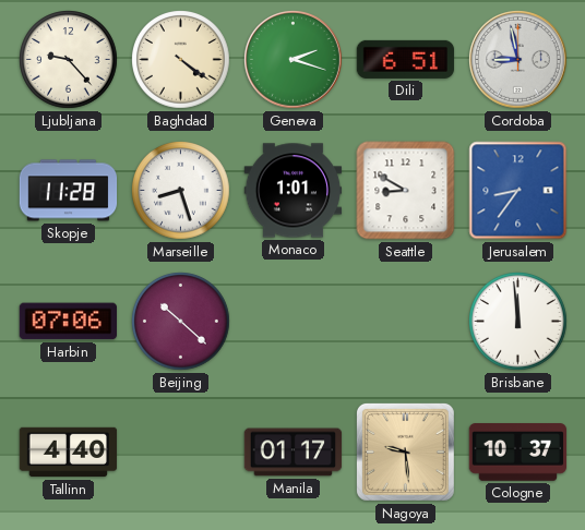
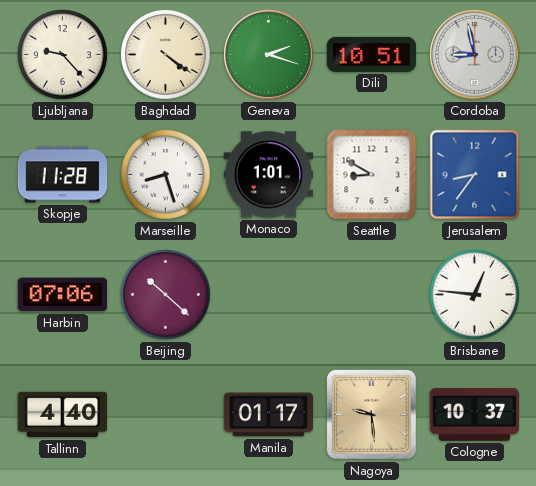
Dili: 6:51 -> 10:51 (372, 54)
Brisbane: 11:59 -> 12:46 (475, 295)
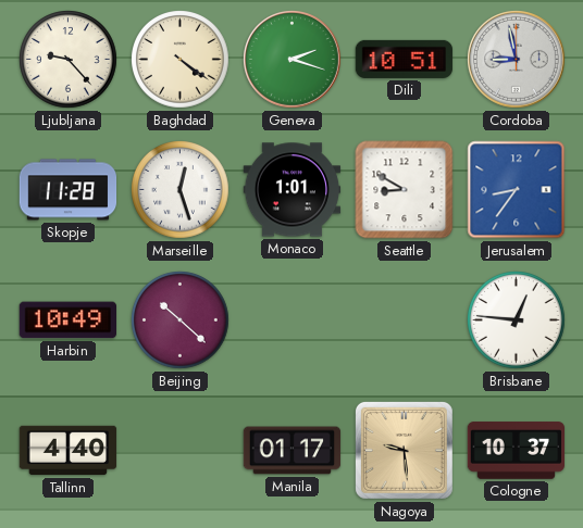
Marseille: 8:27 -> 12:27 (181, 190)
Harbin: 07:06 -> 10:49 (67, 320)
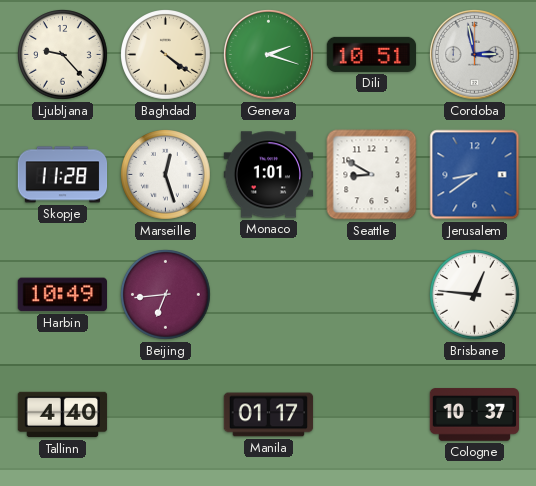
Cordoba: 8:58 -> 2:58 (475, 55)
Jerusalem: 8:36 -> 8:39 (475, 175)
Beijing: 10:22 -> 6:44 (166, 295)
Nagoya: 9:29 -> none (404, 450)
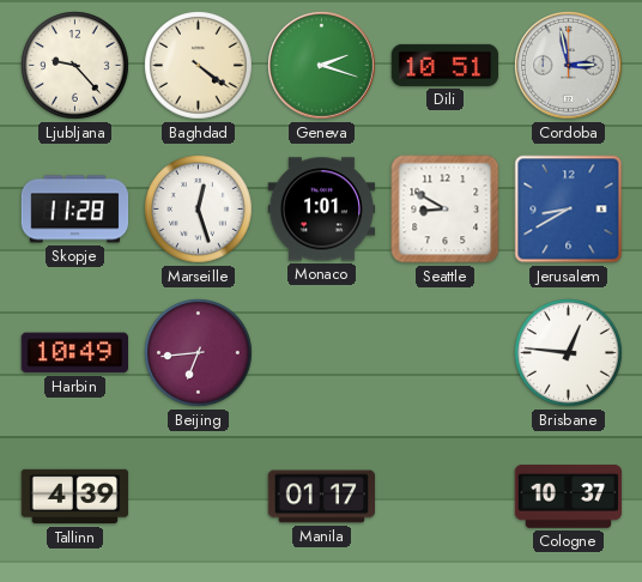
Jerusalem: 8:39 -> 8:40 (569, 210)
Tallinn: 4:40 -> 4:39 (75, 497)
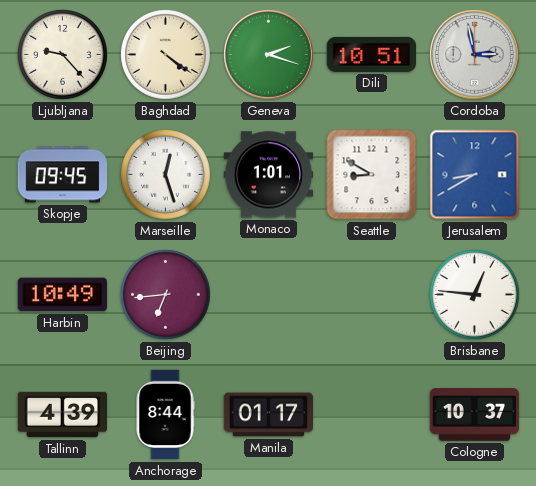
Skopje: 11:28 -> 09:45 (63, 175)
Anchorage: none -> 8:44 (165, 415)
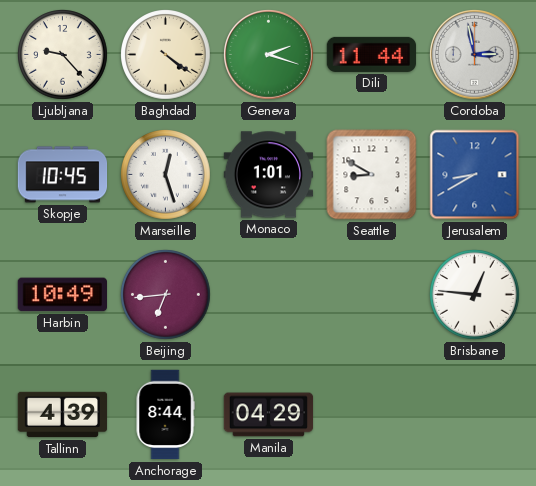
Dili: 10:51 -> 11:44 (372, 54)
Skopje: 09:45 -> 10:45 (63, 175)
Manila: 01:17 -> 04:29 (269, 415)
Cologne: 10:37 -> none (475, 415)
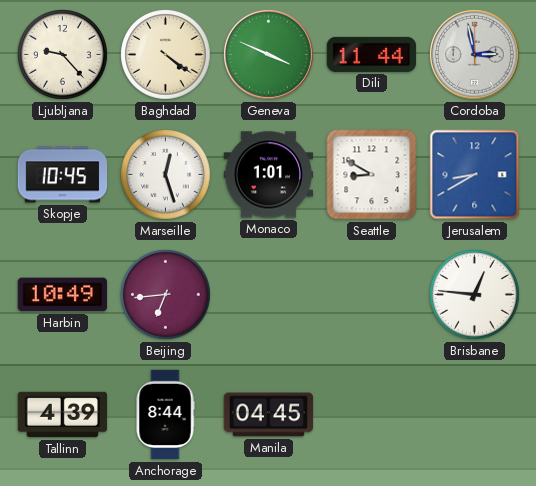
Geneva: 2:18 -> 3:49 (269, 55)
Manila: 04:29 -> 04:45 (269, 415)
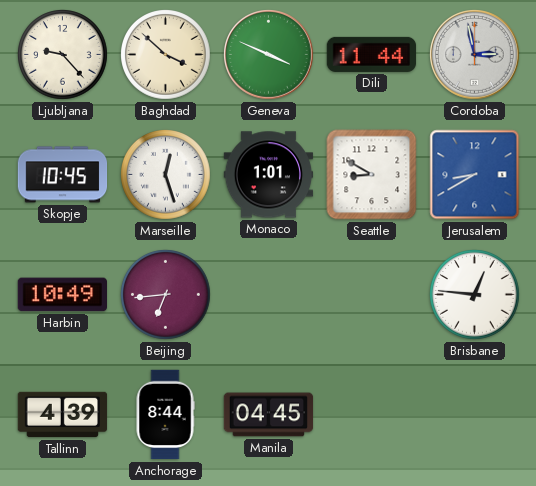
Baghdad: 4:21 -> 3:52 (166, 55)
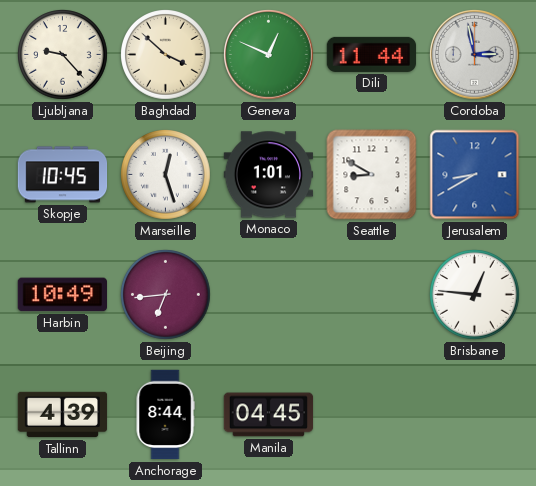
Geneva: 3:49 -> 12:49 (269, 55)
